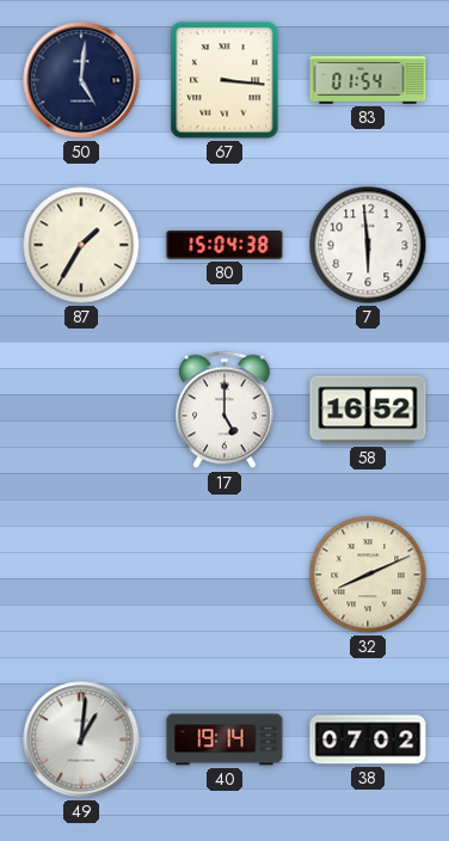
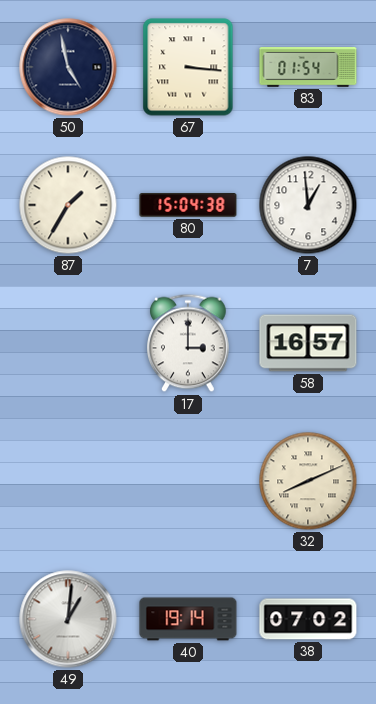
50: 5:01 -> 4:58 (68, 67)
7: 5:59 -> 12:59 (308, 205)
17: 5:00 -> 3:00 (189, 343)
58: 16:52 -> 16:57 (308, 343)
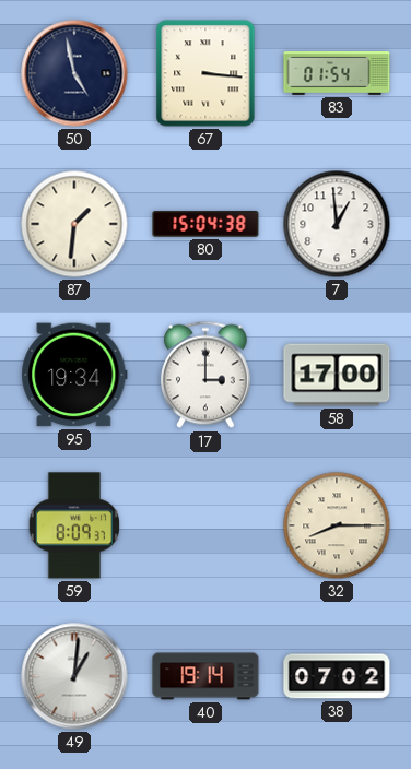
87: 1:35 -> 1:31 (74, 224)
95: none -> 19:34 (74, 375)
58: 16:57 -> 17:00 (337, 375)
59: none -> 8:09 (73, 525)
32: 8:11 -> 8:15 (337, 525)
